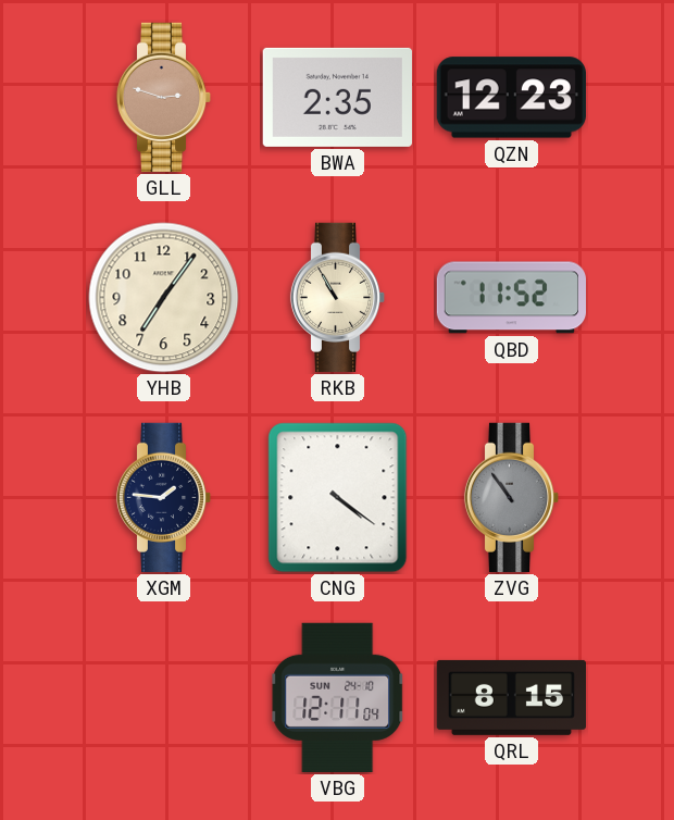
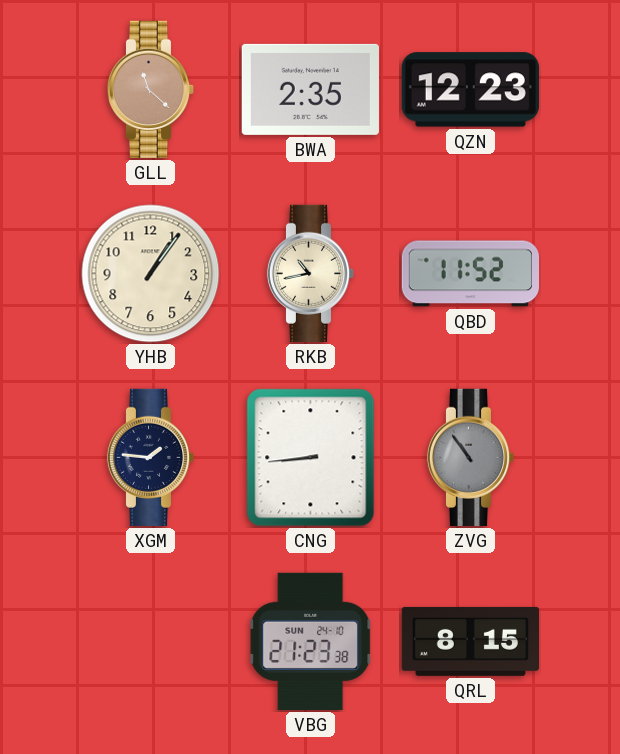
GLL: 2:48 -> 11:22 (151, 89)
YHB: 7:06 -> 1:06 (151, 274)
RKB: 10:55 -> 10:43 (311, 273)
CNG: 4:21 -> 8:44 (311, 458)
VBG: 12:11 -> 21:23 (311, 641)
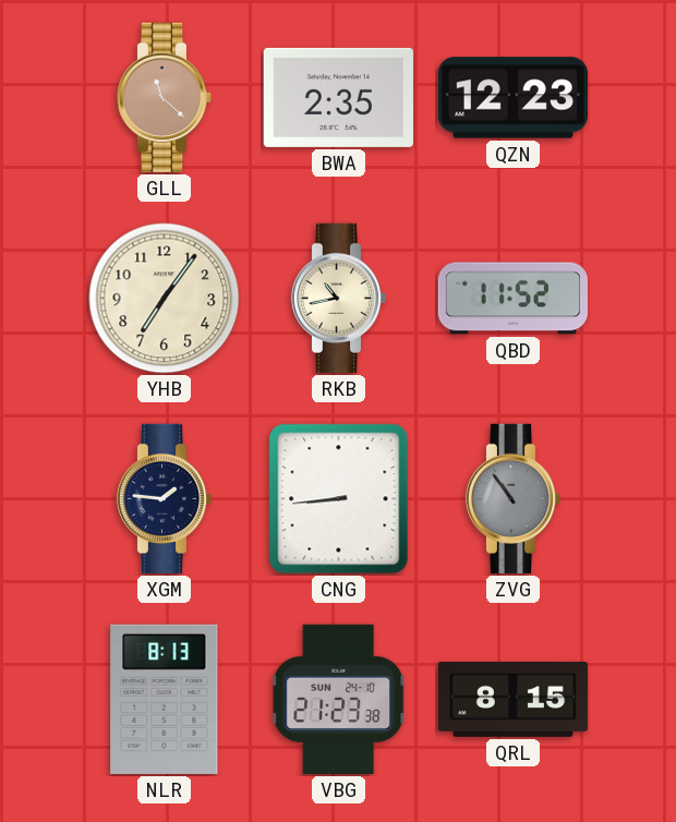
YHB: 1:06 -> 7:06 (165, 299)
NLR: none -> 8:13 (165, 699)
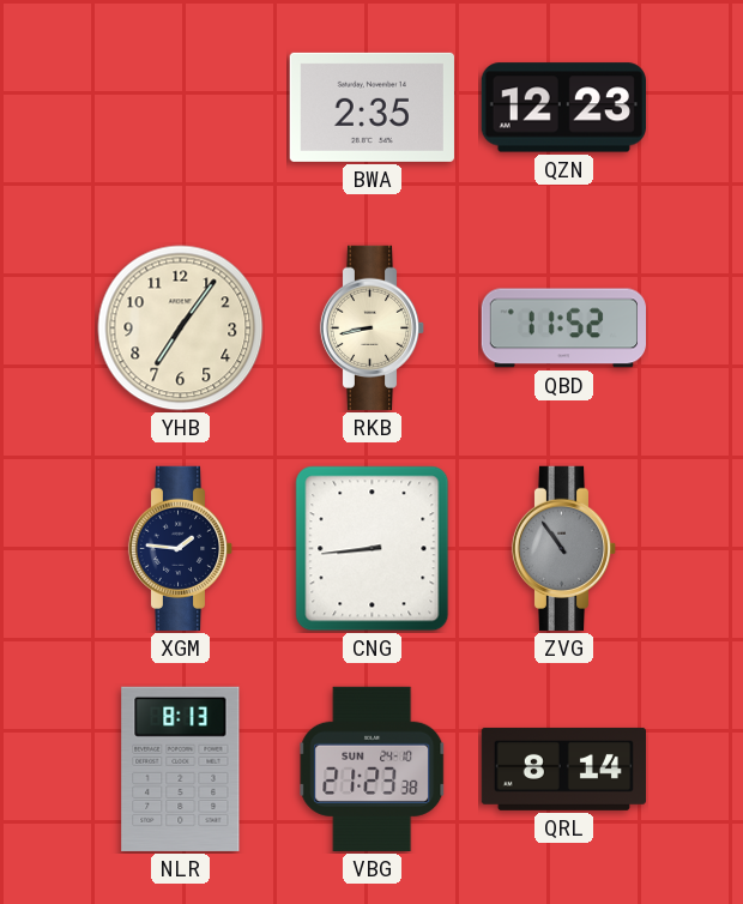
GLL: 11:22 -> none (165, 97)
RKB: 10:43 -> 8:43 (373, 327)
QRL: 8:15 -> 8:14 (563, 769)
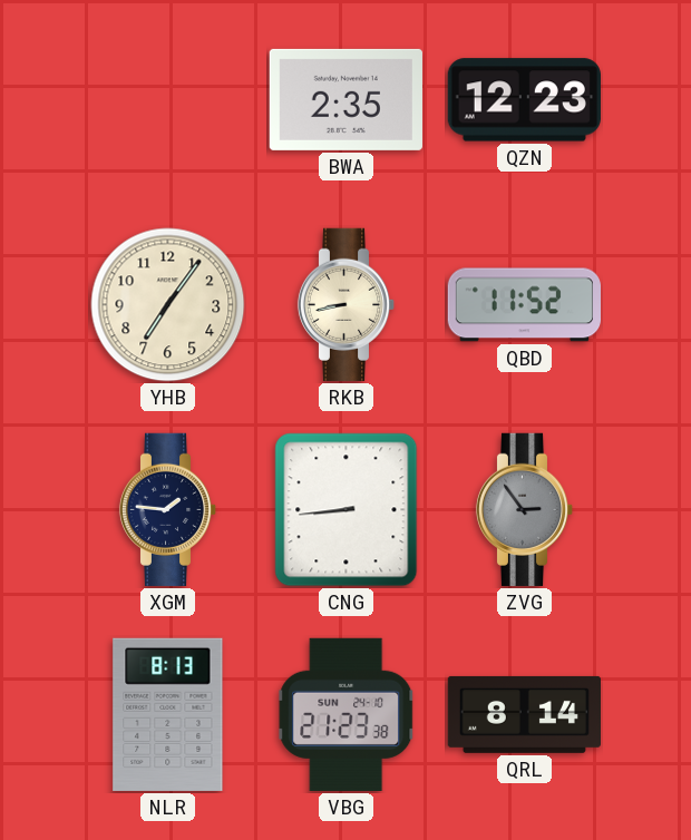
ZVG: 10:54 -> 2:54 (525, 509)
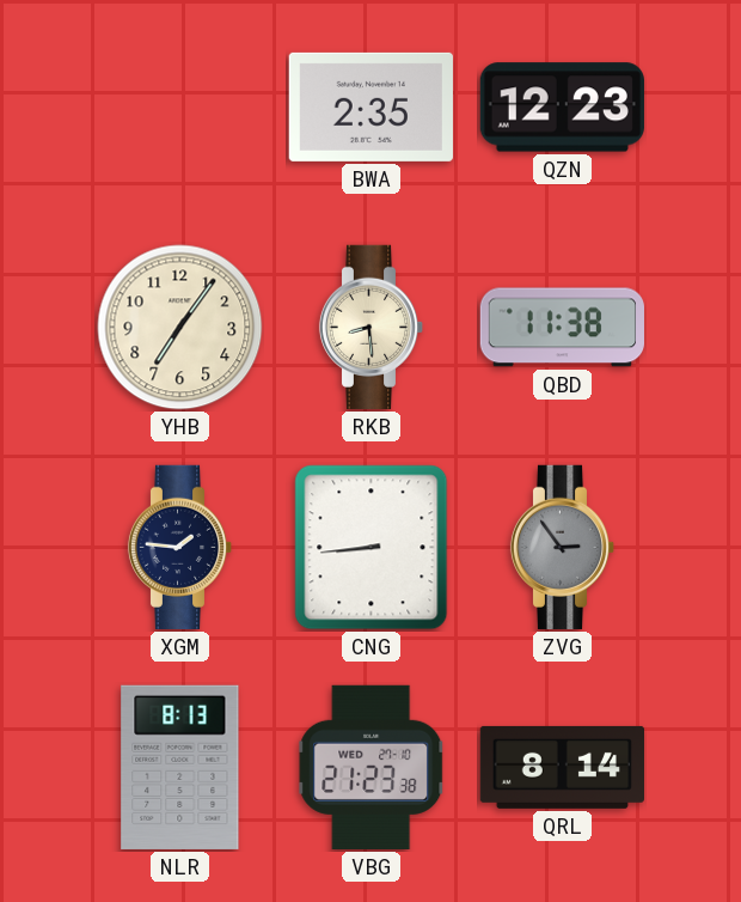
RKB: 8:43 -> 8:29 (372, 327)
QBD: 11:52 -> 11:38 (562, 328)
VBG date: SUN 24-10 -> WED 27-10 (372, 767)
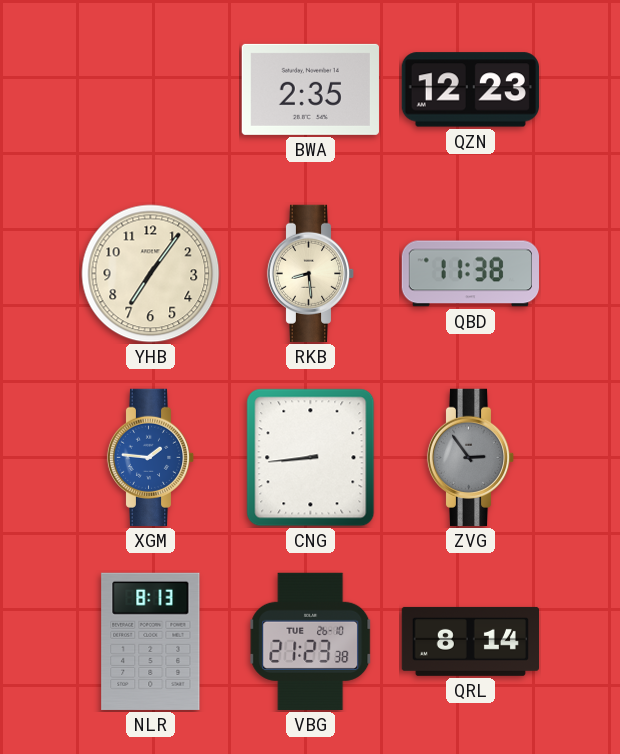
XGM dial: navy -> blue (151, 457)
VBG date: WED 27-10 -> TUE 26-10 (311, 641)
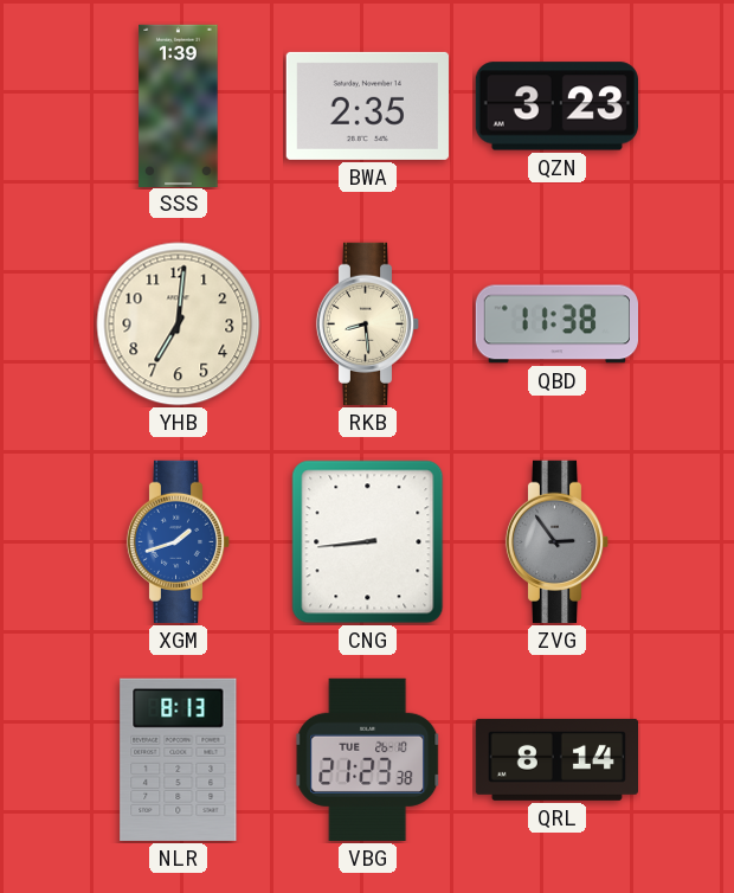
SSS: none -> 1:39 (179, 105)
QZN: 12:23 -> 3:23 (556, 107)
YHB: 7:06 -> 7:01 (179, 325)
XGM: 1:46 -> 1:42 (179, 541)
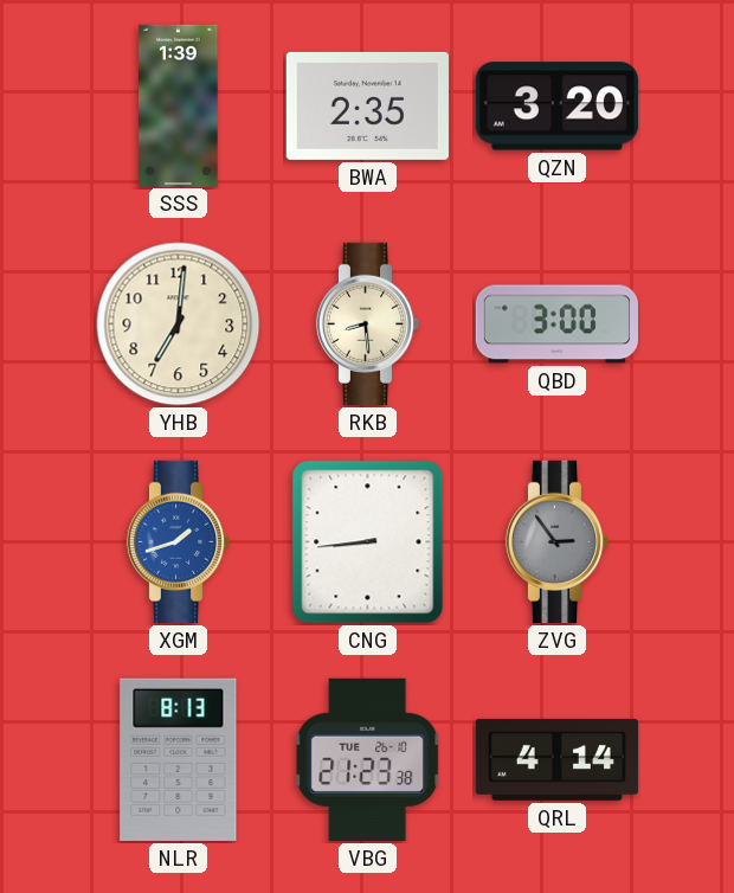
QZN: 3:23 -> 3:20 (556, 107)
QBD: 11:38 -> 3:00 (556, 325)
QRL: 8:14 -> 4:14 (556, 759)
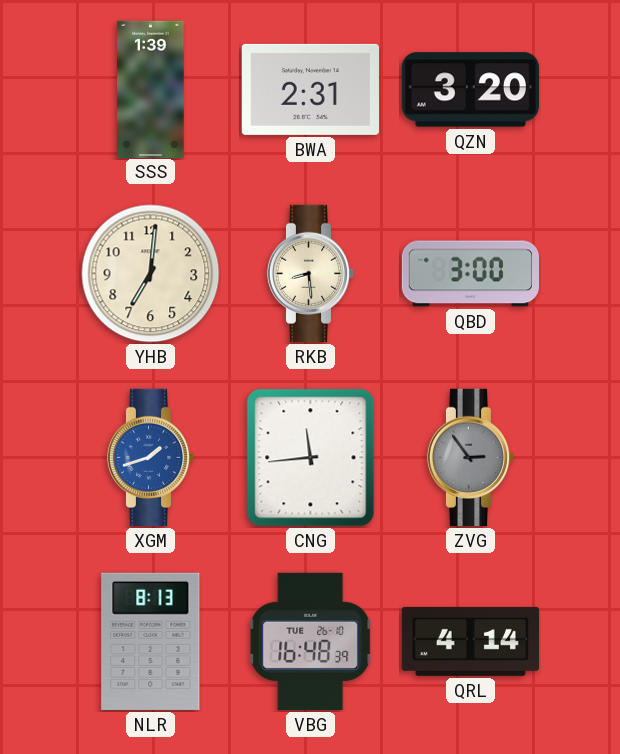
BWA: 2:35 -> 2:31 (310, 89)
CNG: 8:44 -> 11:44 (311, 458)
VBG: 21:23 -> 16:48 (311, 641)
